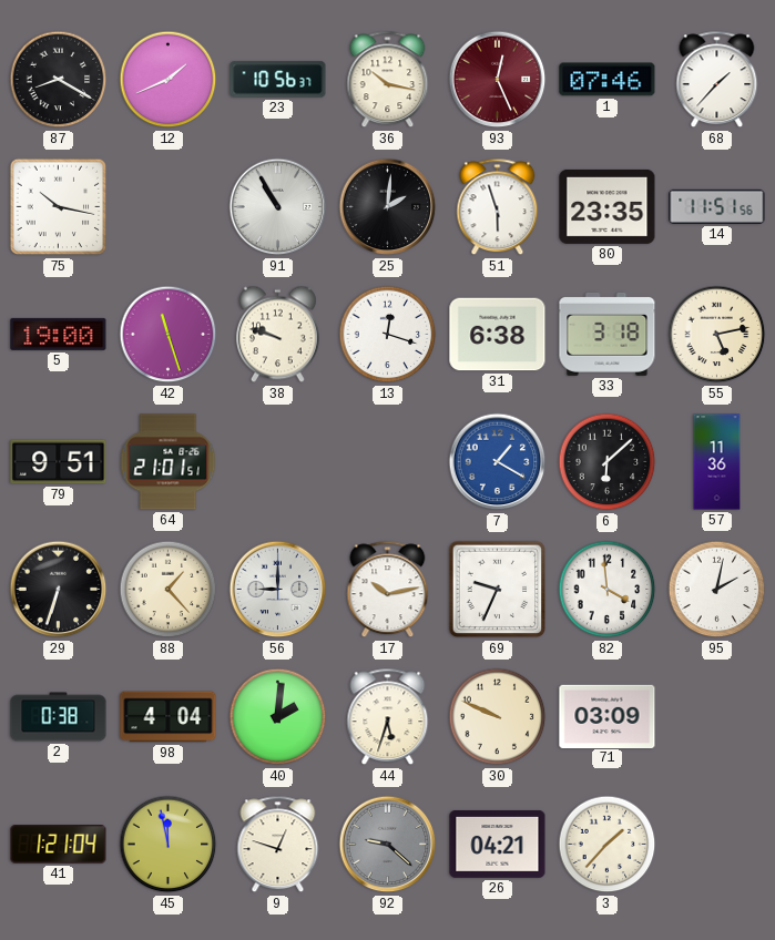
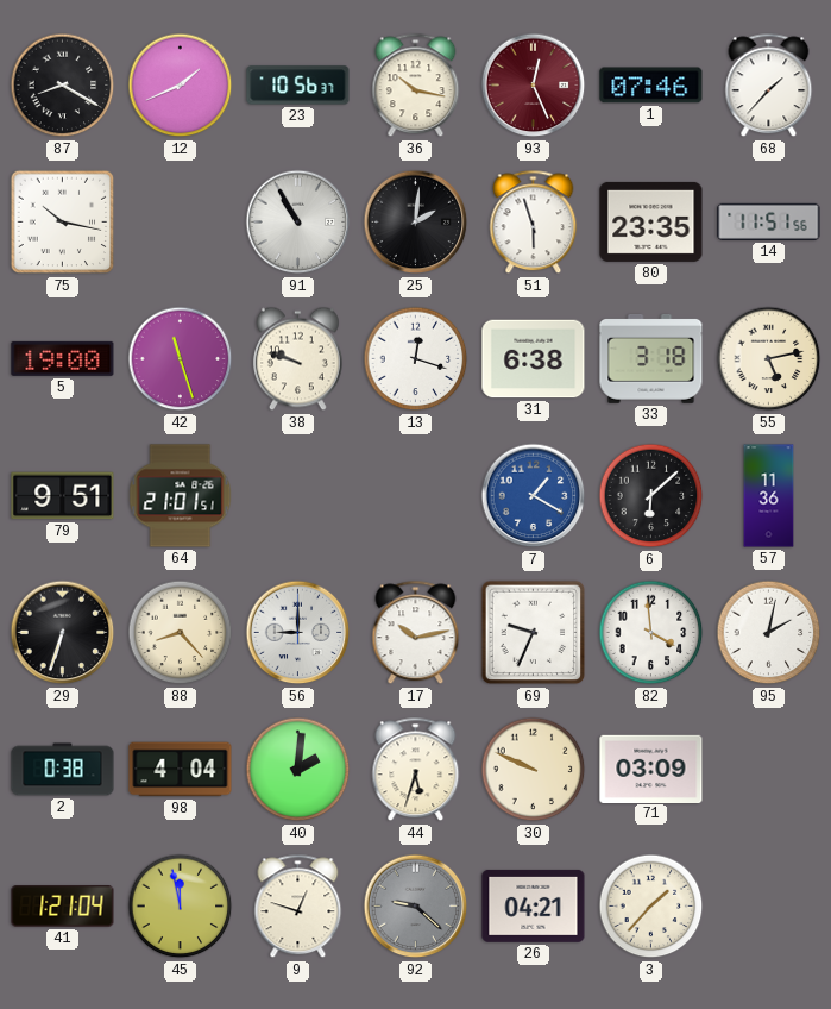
88: 1:23 -> 8:23 (181, 633)
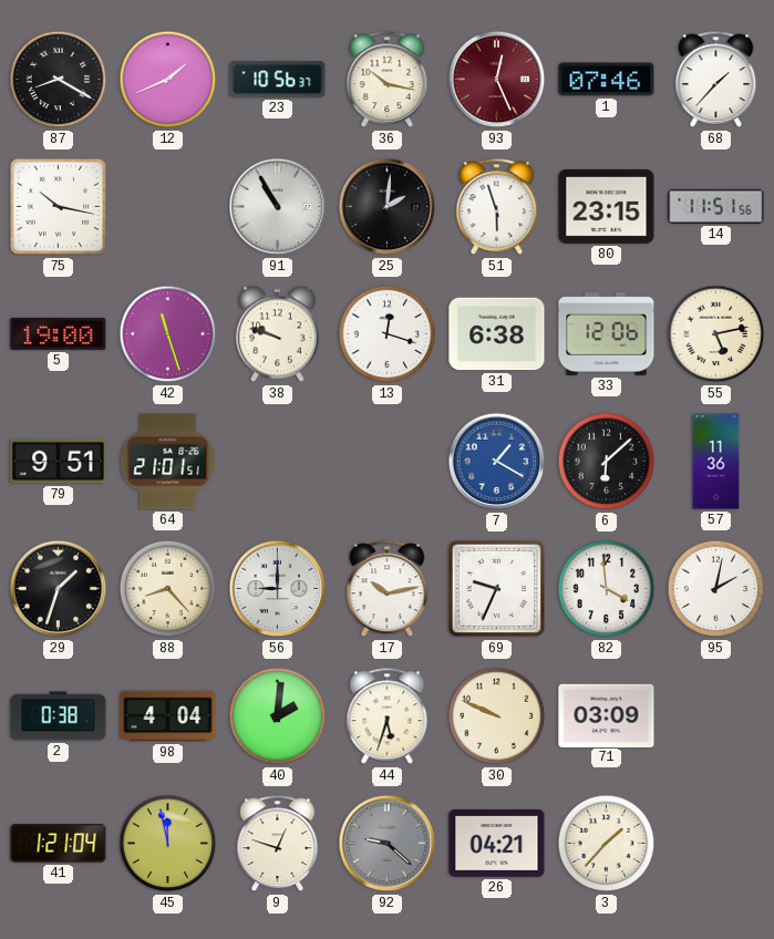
80: 23:35 -> 23:15 (607, 206)
33: 3:18 -> 12:06 (607, 333)
29: 6:33 -> 1:33 (59, 589)
